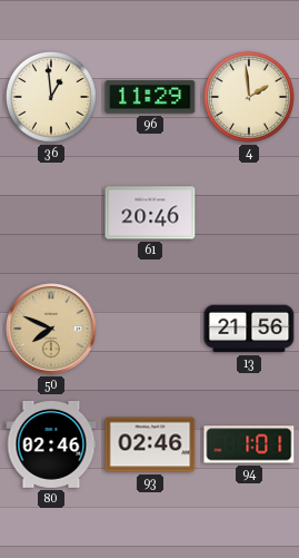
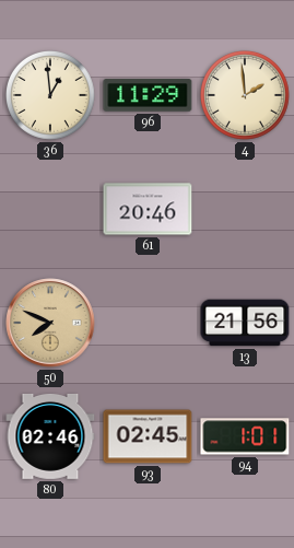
93: 02:46 -> 02:45 (148, 436)
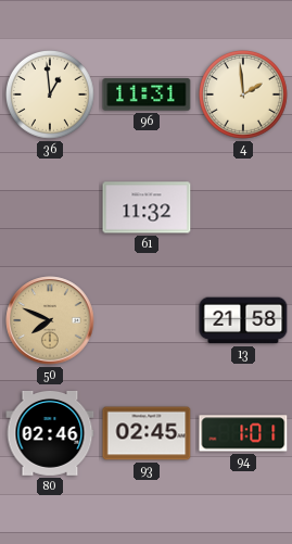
96: 11:29 -> 11:31 (147, 94)
61: 20:46 -> 11:32 (147, 207)
13: 21:56 -> 21:58 (243, 320)
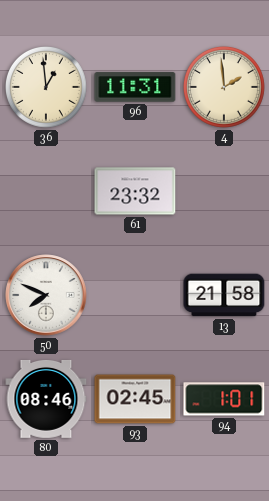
61: 11:32 -> 23:32 (135, 191)
50 dial: champagne -> white (46, 295)
80: 02:46 -> 08:46 (46, 399)
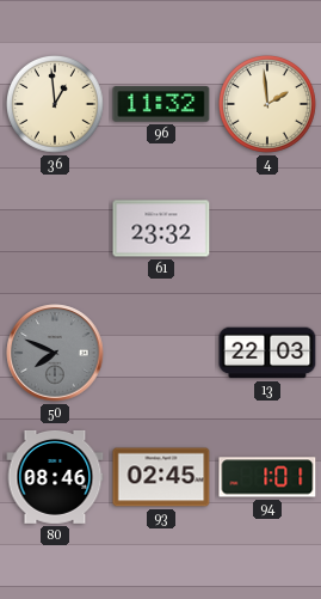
96: 11:31 -> 11:32 (161, 104)
50 dial: white -> grey (55, 353)
13: 21:58 -> 22:03 (267, 353)
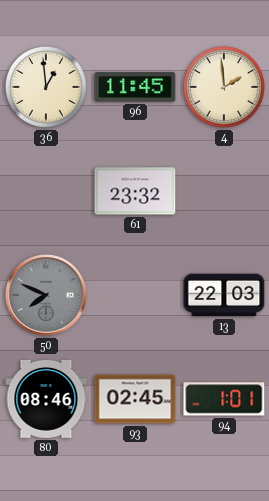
96: 11:32 -> 11:45 (135, 87)
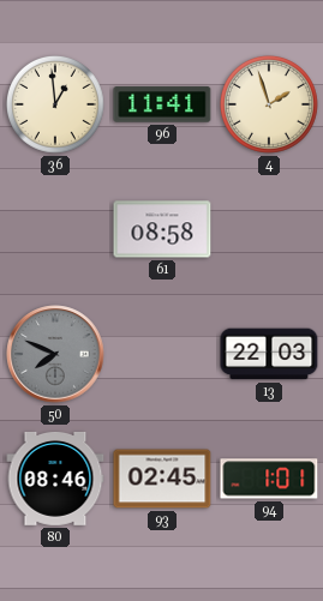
96: 11:45 -> 11:41 (162, 104)
4: 1:59 -> 1:57 (270, 106)
61: 23:32 -> 08:58 (162, 229)
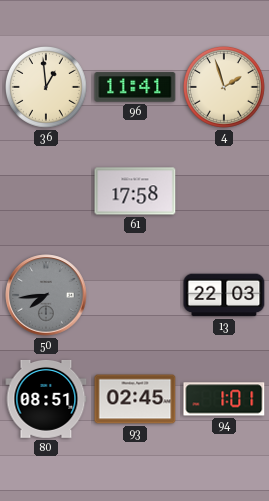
61: 08:58 -> 17:58 (135, 191)
50: 7:49 -> 7:44 (46, 295)
80: 08:46 -> 08:51 (46, 399)
